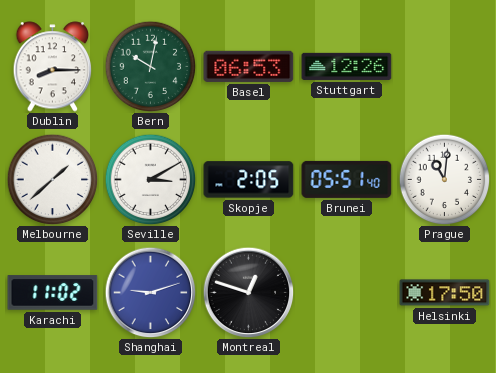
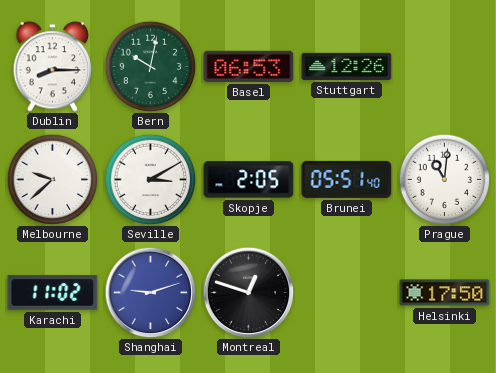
Melbourne: 1:38 -> 9:38 (52, 179)
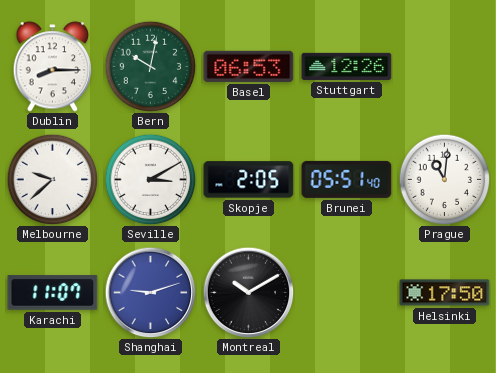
Karachi: 11:02 -> 11:07 (53, 293)
Montreal: 12:48 -> 10:10 (248, 292)
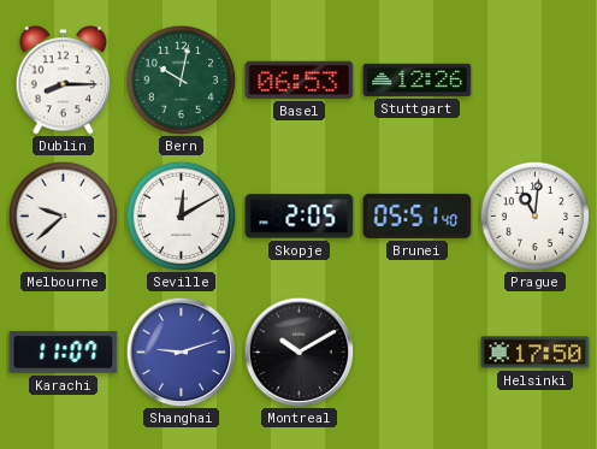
Seville: 3:10 -> 12:10 (181, 215)
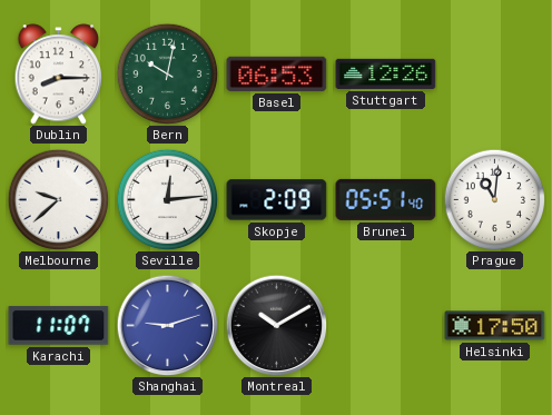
Seville: 12:10 -> 12:14 (167, 199)
Skopje: 2:05 -> 2:09 (277, 200)
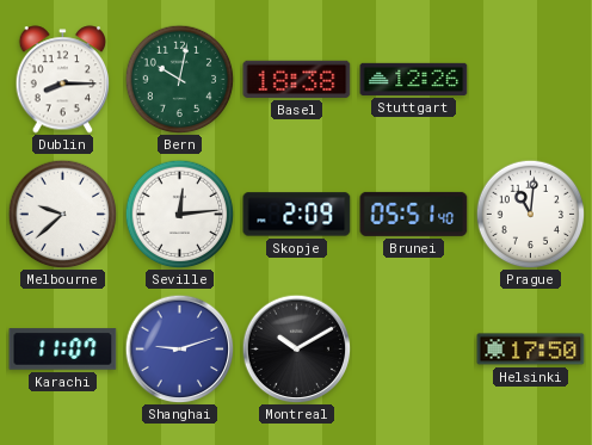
Basel: 06:53 -> 18:38 (297, 79)
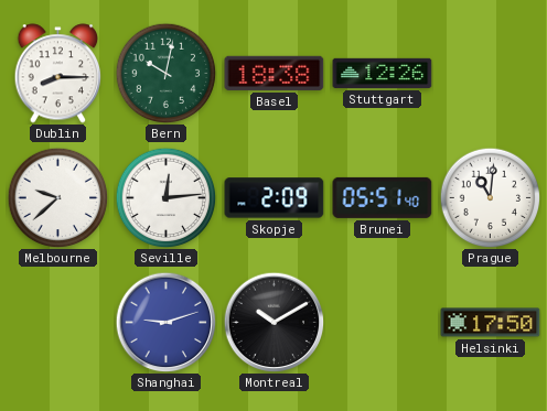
Karachi: 11:07 -> none (63, 350)
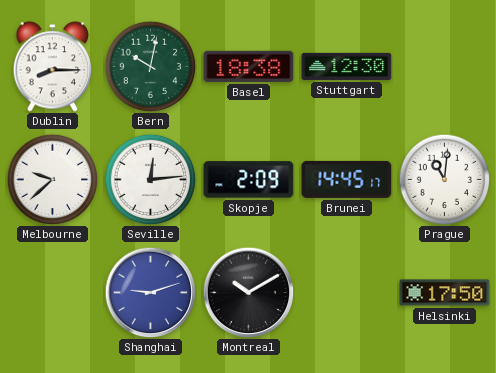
Stuttgart: 12:26 -> 12:30 (347, 66)
Brunei: 05:51 -> 14:45 (347, 179)
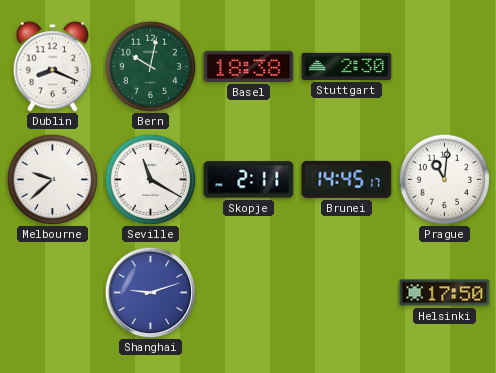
Dublin: 8:15 -> 8:19 (53, 67)
Stuttgart: 12:30 -> 2:30 (347, 66)
Seville: 12:14 -> 11:20 (150, 179)
Skopje: 2:09 -> 2:11 (249, 180)
Montreal: 10:10 -> none (248, 292)
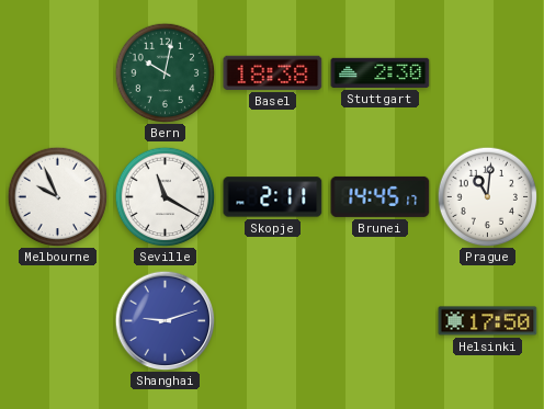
Dublin: 8:19 -> none (53, 67)
Melbourne: 9:38 -> 9:56 (57, 196)
